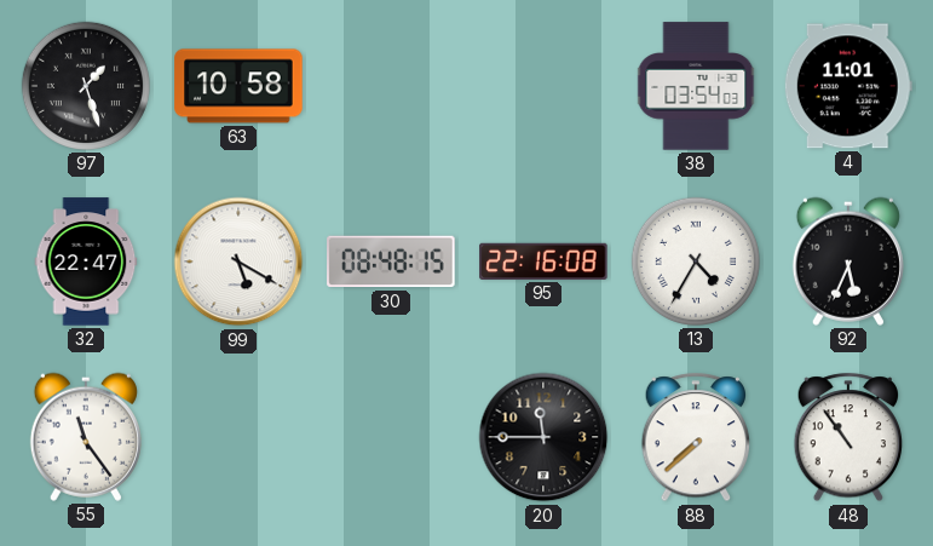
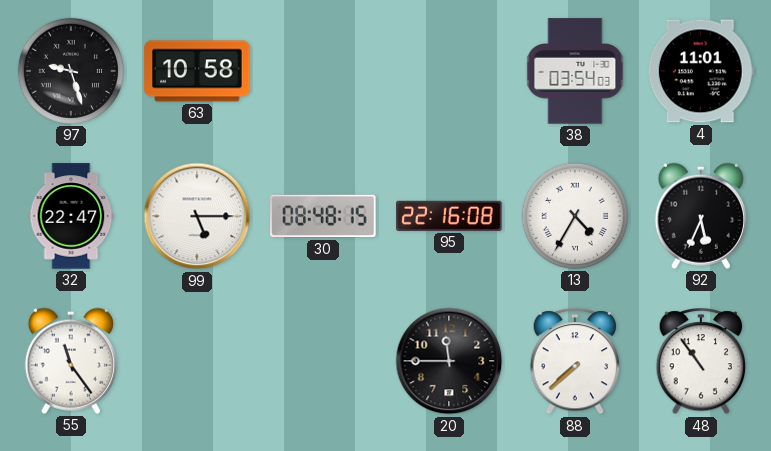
97: 1:27 -> 9:27 (71, 71)
99: 5:20 -> 5:15 (197, 216)
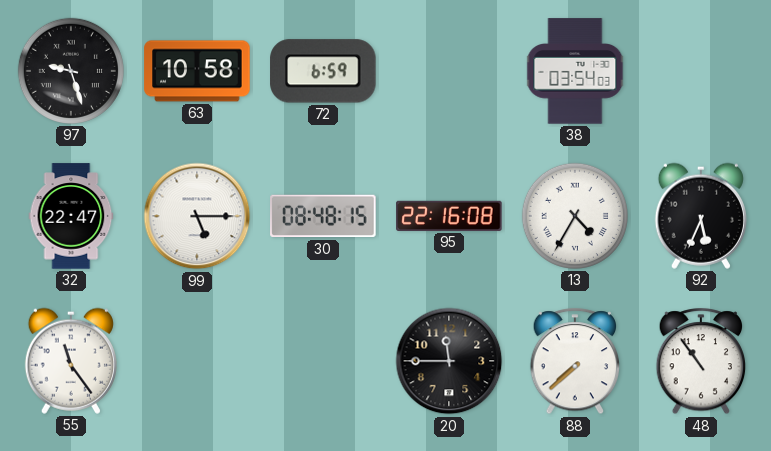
72: none -> 6:59 (323, 71)
4: 11:01 -> none (701, 71)
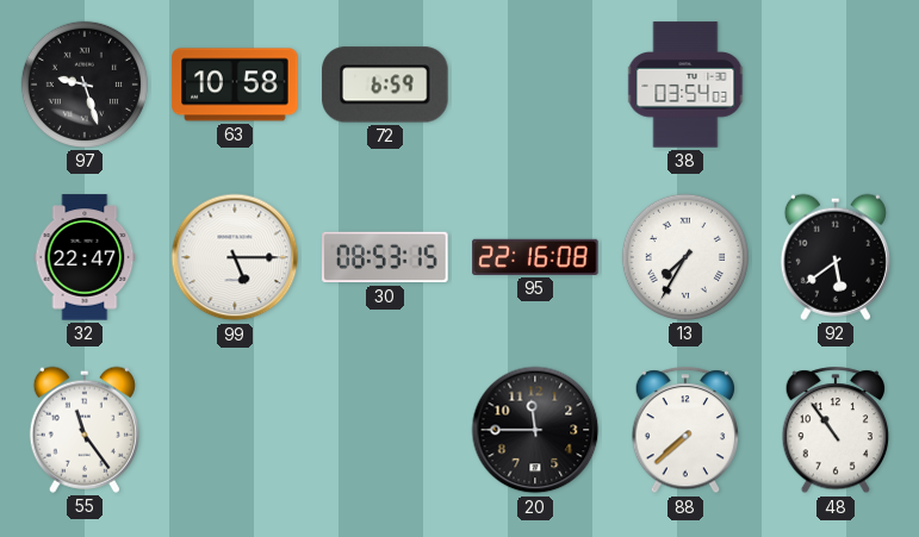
30: 08:48 -> 08:53 (385, 257)
13: 4:35 -> 7:35 (685, 257)
92: 5:34 -> 5:39 (836, 257)
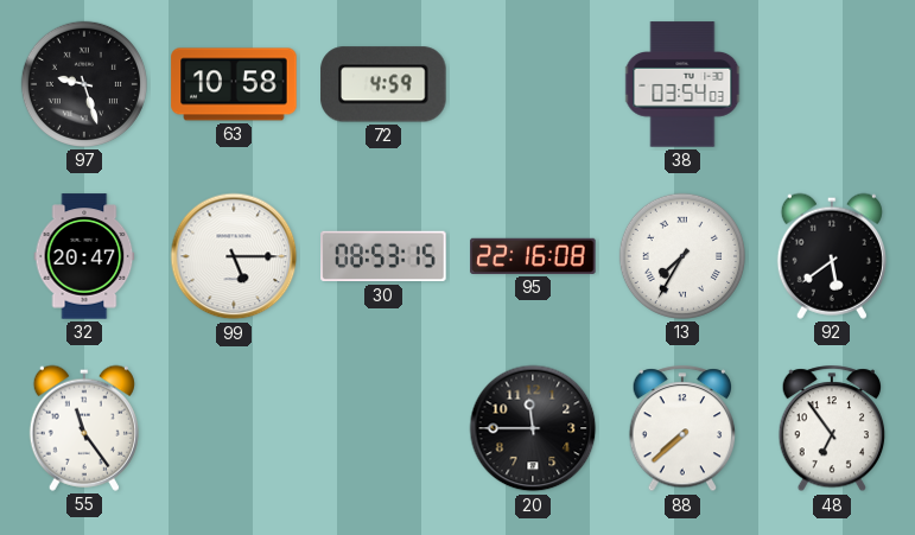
72: 6:59 -> 4:59 (383, 84)
32: 22:47 -> 20:47 (84, 256)
48: 10:54 -> 6:54 (832, 429)
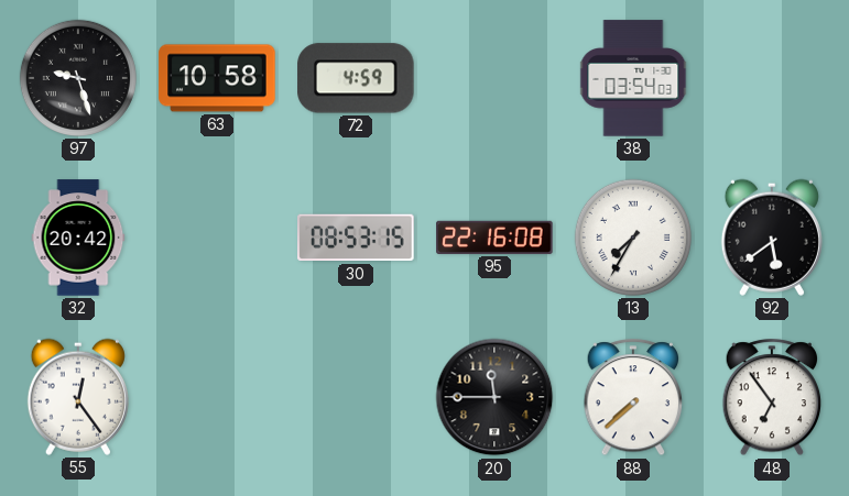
32: 20:47 -> 20:42 (78, 238)
99: 5:15 -> none (234, 256)
55: 11:24 -> 12:24 (78, 397)
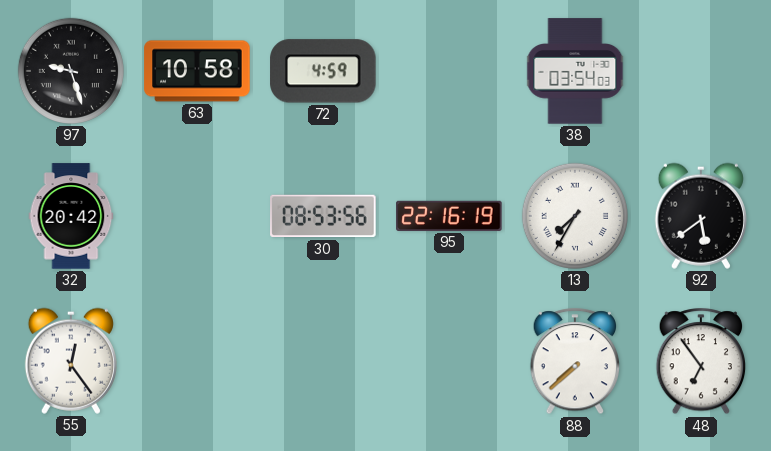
30: 08:53:15 -> 08:53:56 (323, 216)
95: 22:16:08 -> 22:16:19 (449, 216)
20: 11:45 -> none (494, 397)
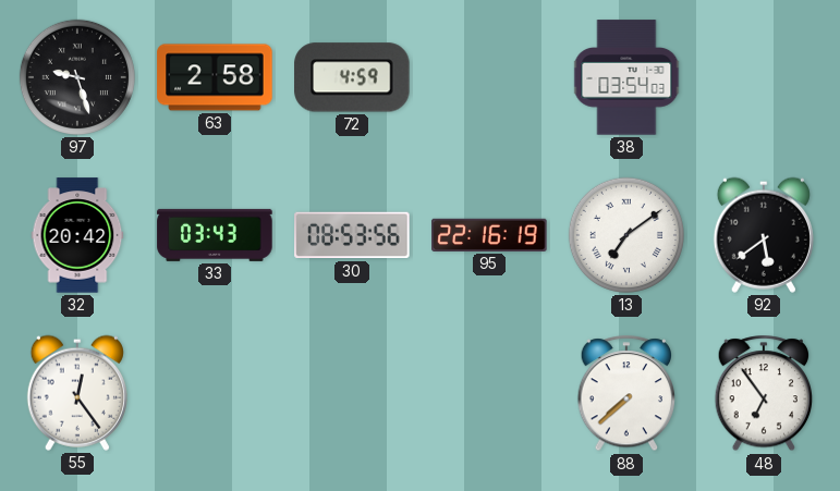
63: 10:58 -> 2:58 (215, 77)
33: none -> 03:43 (215, 235)
13: 7:35 -> 7:09 (626, 235)
